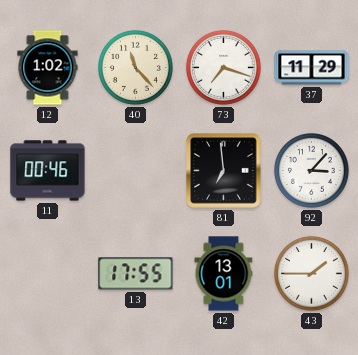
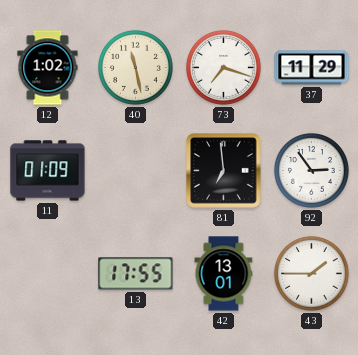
40: 11:23 -> 11:28 (135, 67)
11: 00:46 -> 01:09 (48, 171)
92: 3:07 -> 2:54 (311, 170)
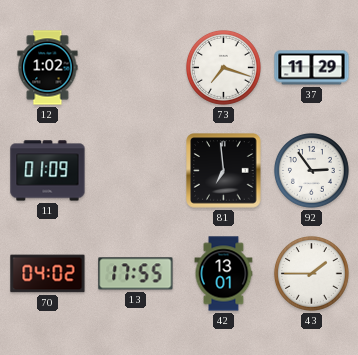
40: 11:28 -> none (135, 67)
70: none -> 04:02 (48, 274)
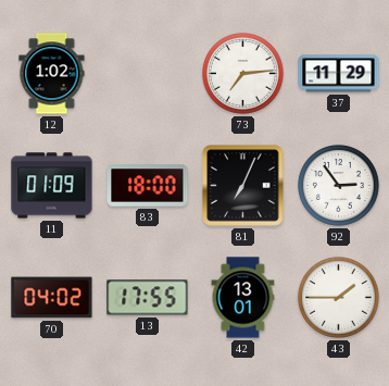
73: 7:18 -> 7:14 (242, 73)
83: none -> 18:00 (148, 186)
81: 6:59 -> 7:04 (243, 186)
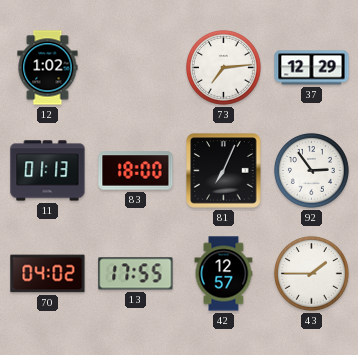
37: 11:29 -> 12:29 (312, 68)
11: 01:09 -> 01:13 (48, 171)
42: 13:01 -> 12:57 (224, 274)
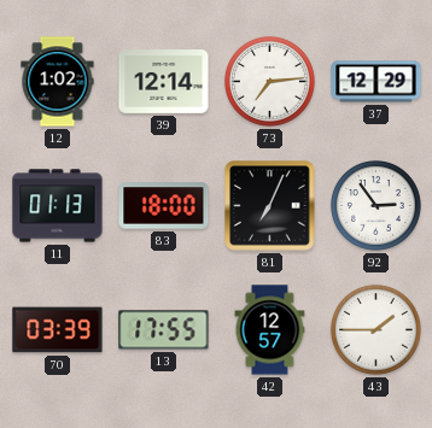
39: none -> 12:14 (164, 82)
70: 04:02 -> 03:39 (58, 330)
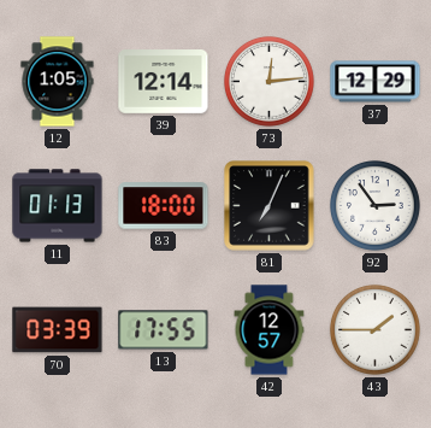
12: 1:02 -> 1:05 (58, 82)
73: 7:14 -> 12:14 (268, 81)
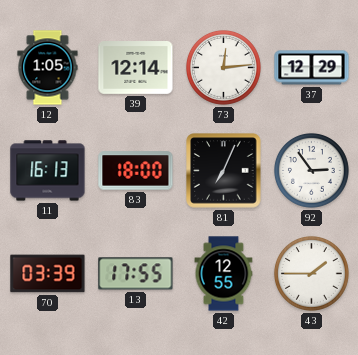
11: 01:13 -> 16:13 (48, 171)
42: 12:57 -> 12:55 (224, 274)
